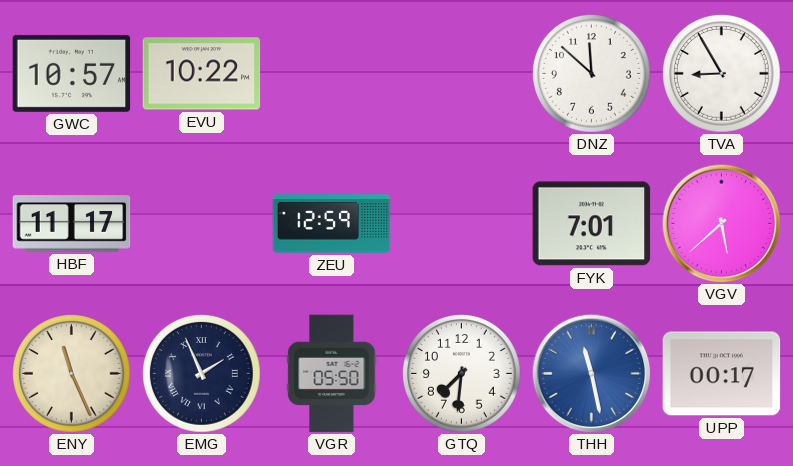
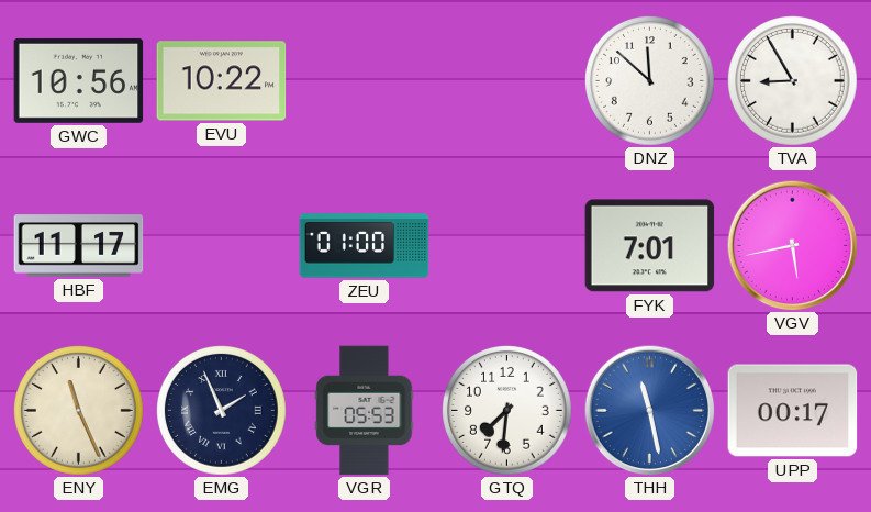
GWC: 10:57 -> 10:56 (79, 80)
ZEU: 12:59 -> 01:00 (365, 246)
VGV: 5:38 -> 5:43 (792, 245)
VGR: 05:50 -> 05:53 (365, 411)
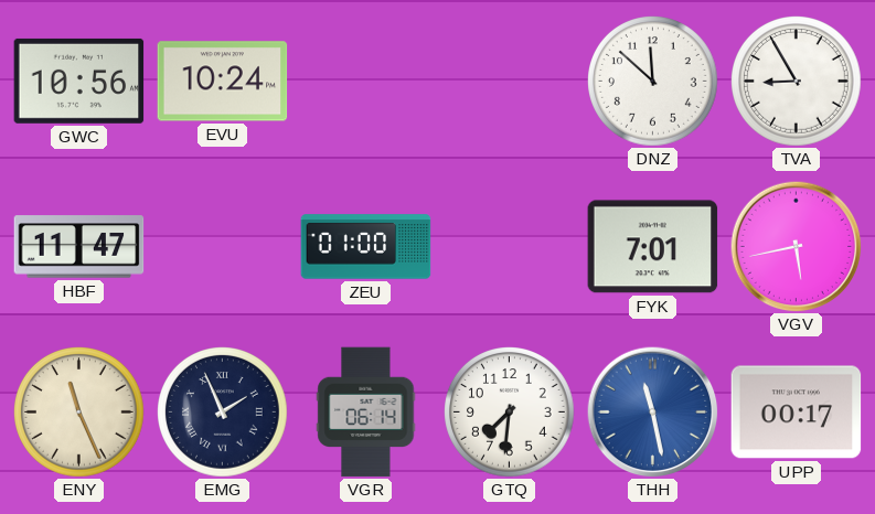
EVU: 10:22 -> 10:24 (223, 82)
HBF: 11:17 -> 11:47 (79, 247)
VGR: 05:53 -> 06:14 (366, 413)
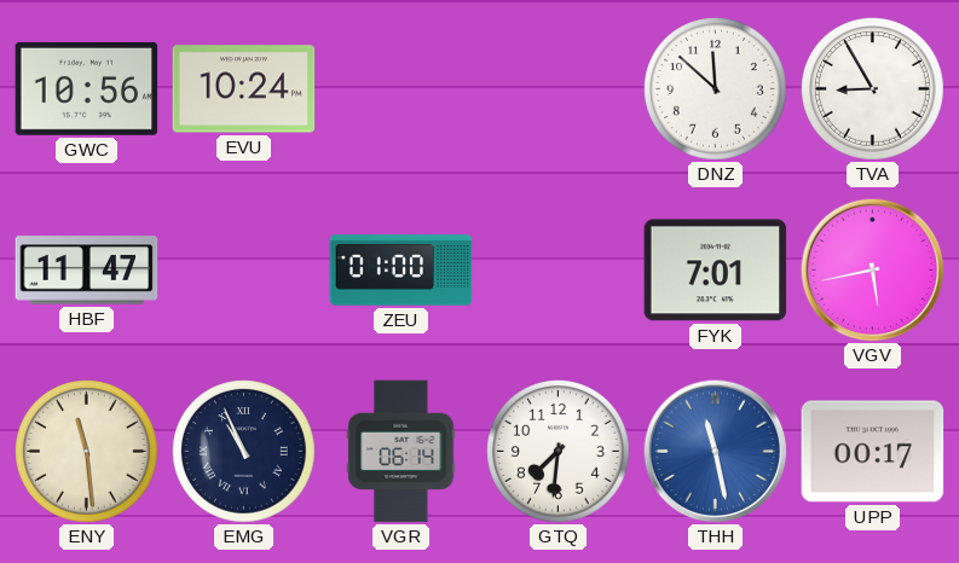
ENY: 11:26 -> 11:29 (87, 452)
EMG: 1:56 -> 10:56 (244, 452)
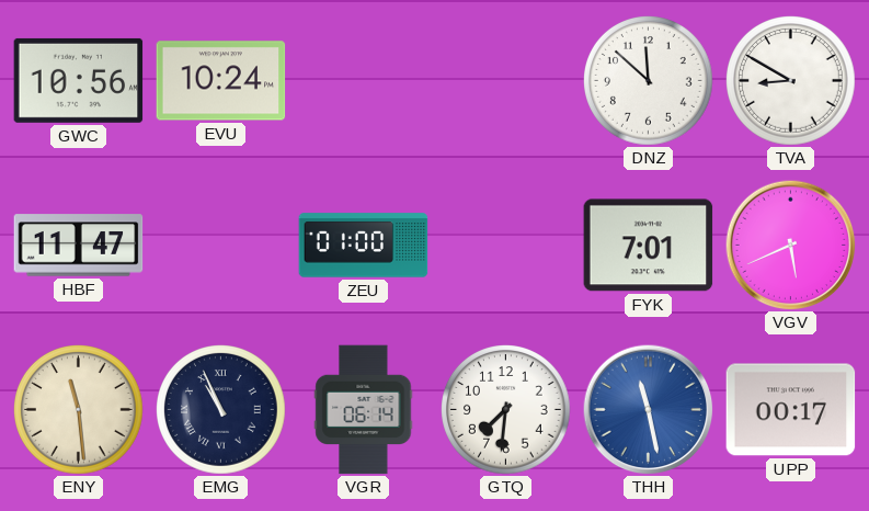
TVA: 8:55 -> 8:50 (791, 81)
VGV: 5:43 -> 5:41 (790, 245)
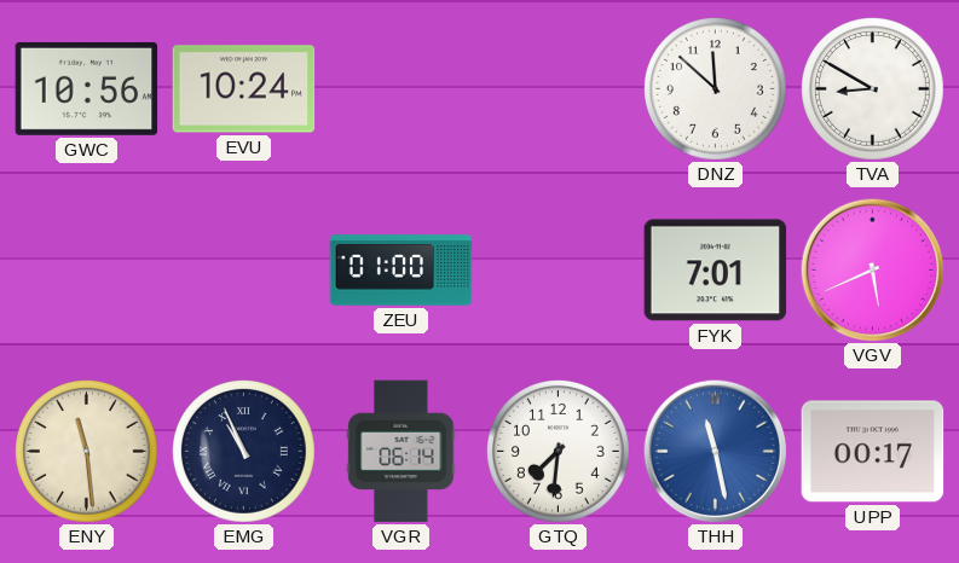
HBF: 11:47 -> none (79, 246)
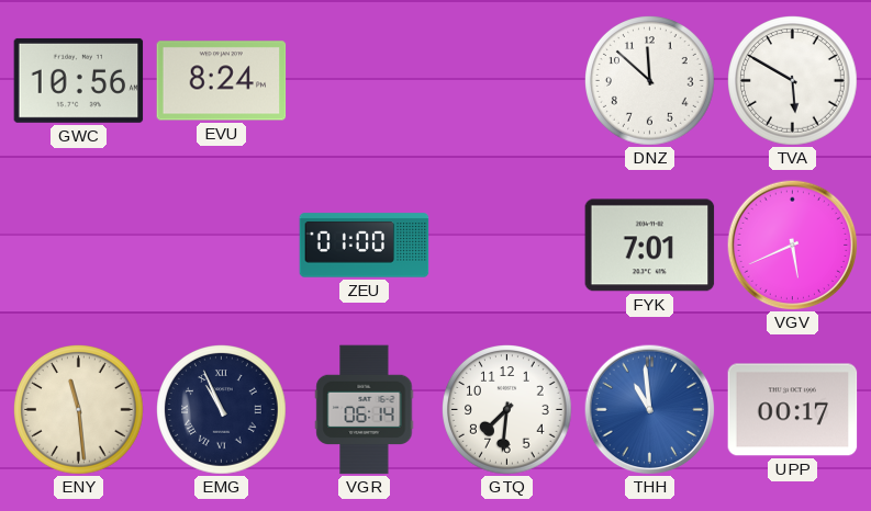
EVU: 10:24 -> 8:24 (222, 81)
TVA: 8:50 -> 5:50 (793, 81)
THH: 11:28 -> 10:59 (649, 409)
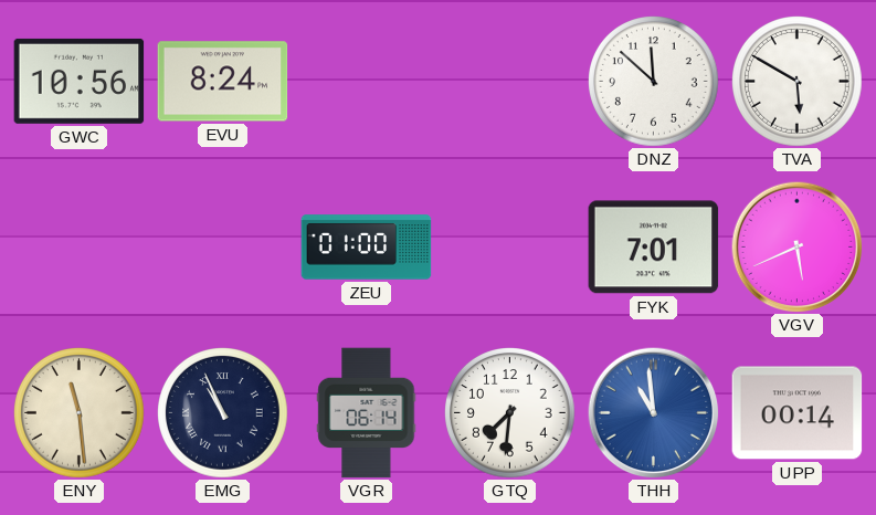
UPP: 00:17 -> 00:14 (798, 413)
